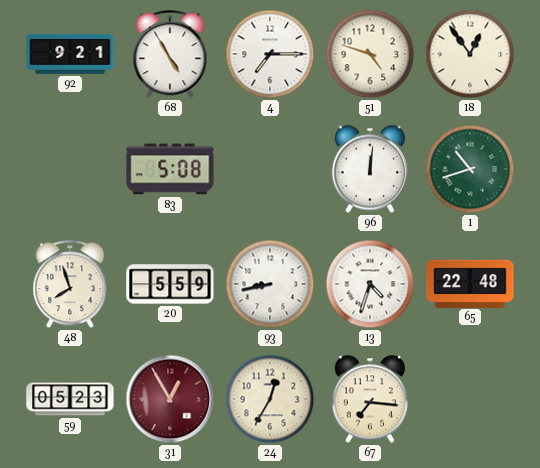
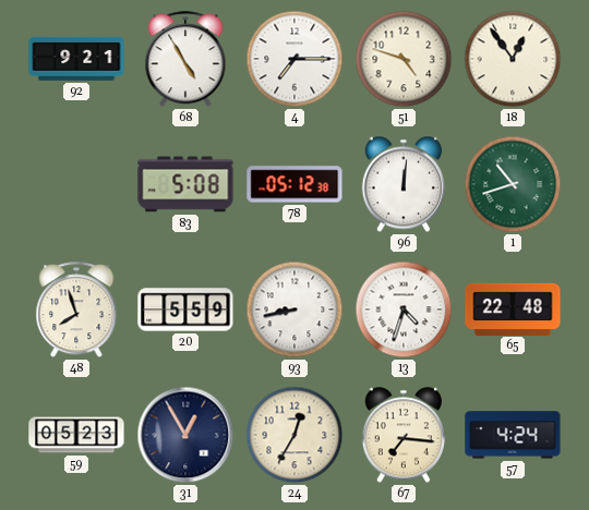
78: none -> 05:12 (294, 184)
31 dial: burgundy -> navy (185, 435)
57: none -> 4:24 (513, 435)
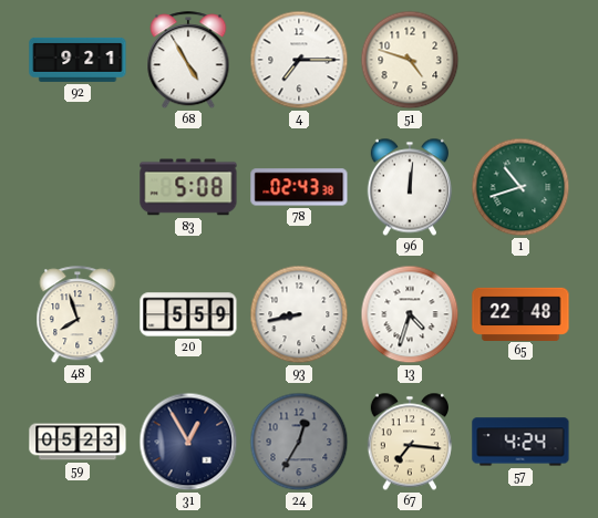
18: 12:54 -> none (513, 59)
78: 05:12 -> 02:43 (299, 187)
24 dial: cream -> grey (299, 442)
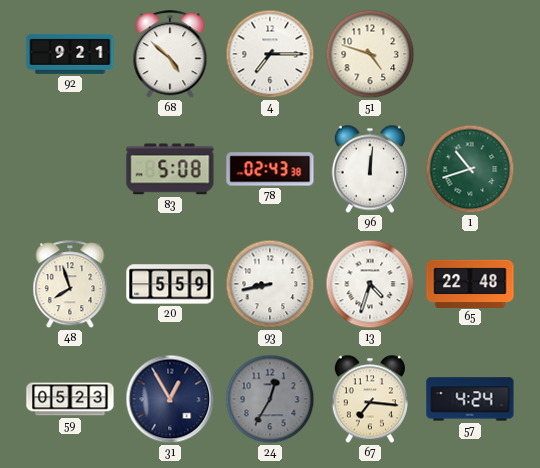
68: 4:55 -> 4:52 (170, 55)
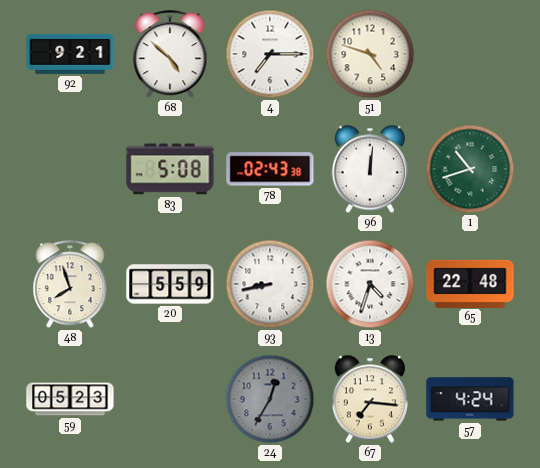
31: 12:55 -> none (170, 399)
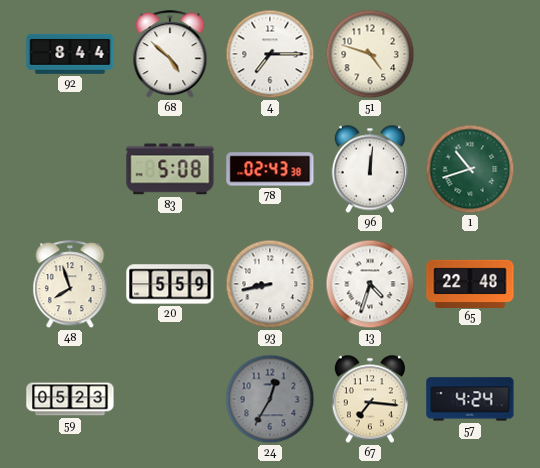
92: 9:21 -> 8:44 (70, 54)
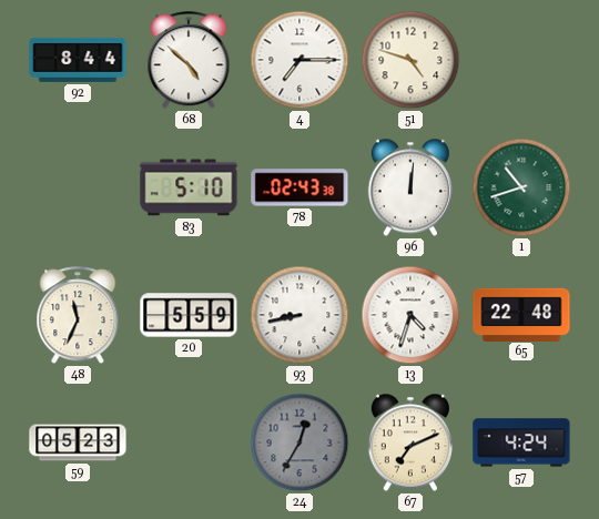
83: 5:08 -> 5:10 (189, 187)
48: 7:57 -> 11:34 (78, 316)
67: 7:16 -> 7:11 (410, 442)
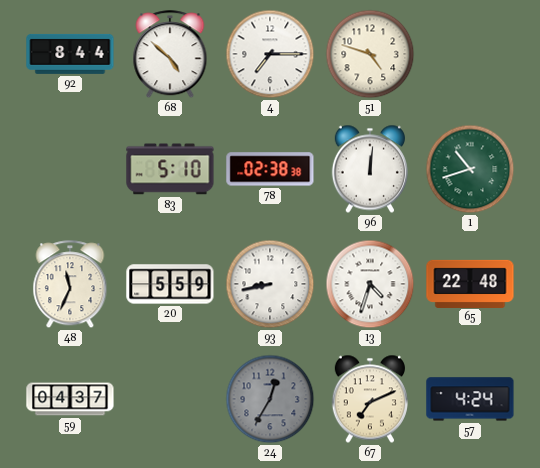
78: 02:43 -> 02:38 (270, 169)
59: 05:23 -> 04:37 (70, 399)
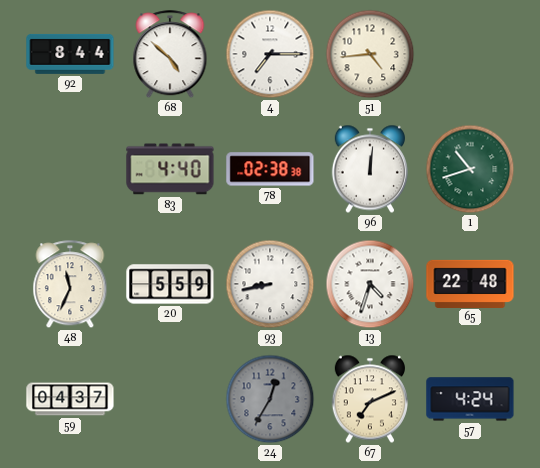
51: 4:48 -> 4:44 (370, 54)
83: 5:10 -> 4:40 (170, 169)
